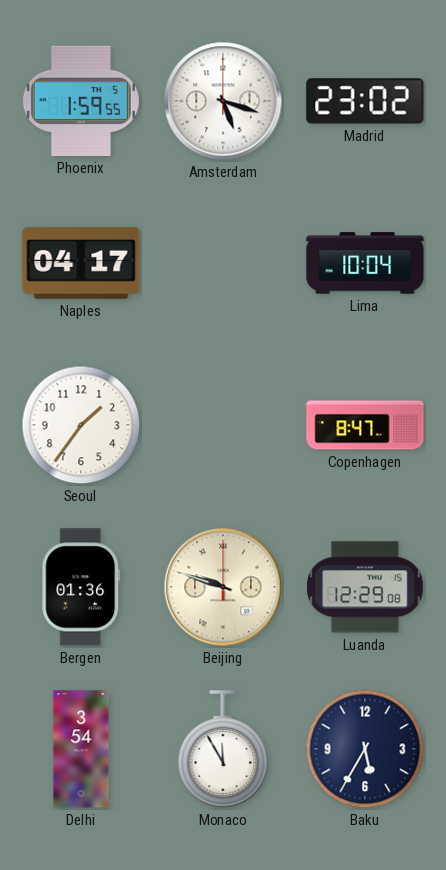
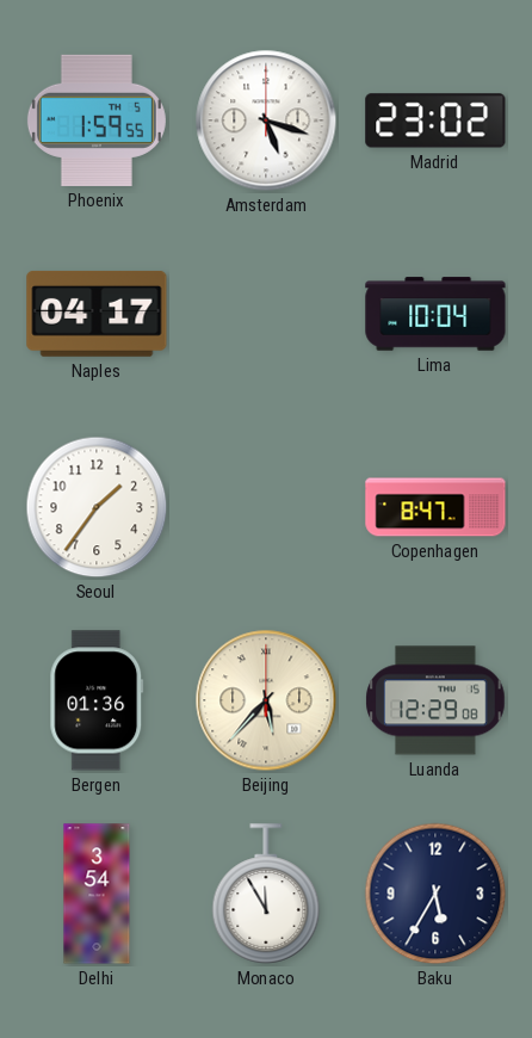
Beijing: 9:48 -> 5:37 (266, 700)
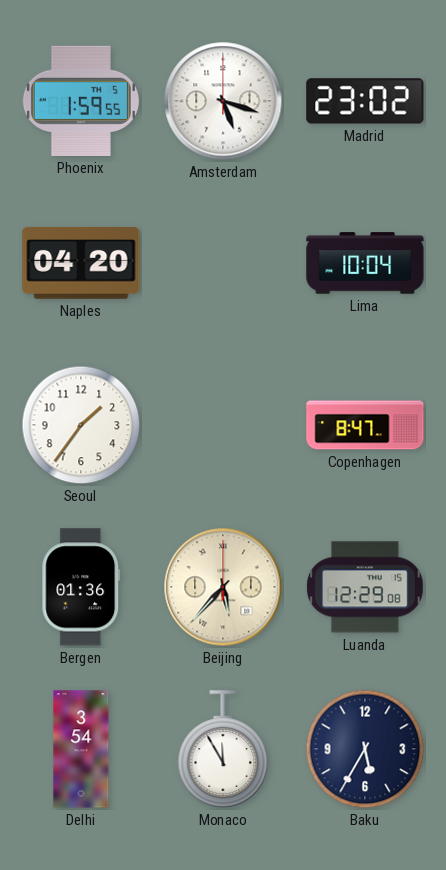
Naples: 04:17 -> 04:20 (81, 263)
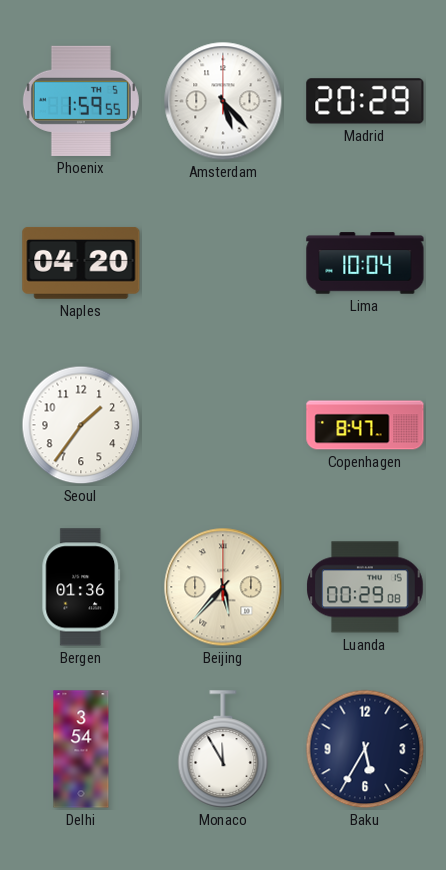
Amsterdam: 5:18 -> 5:23 (223, 101)
Madrid: 23:02 -> 20:29 (365, 101)
Luanda: 12:29 -> 00:29 (365, 587)
